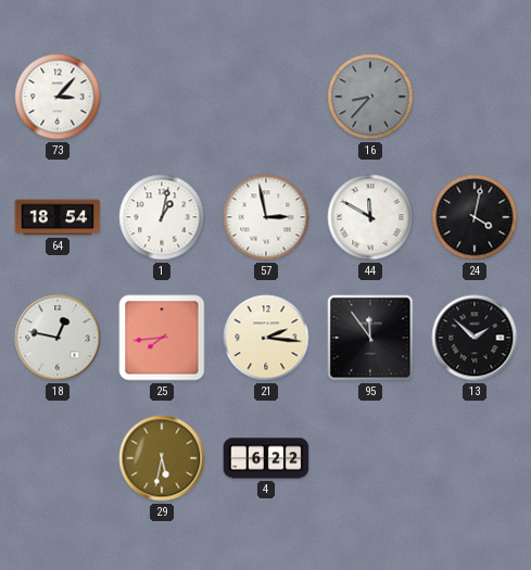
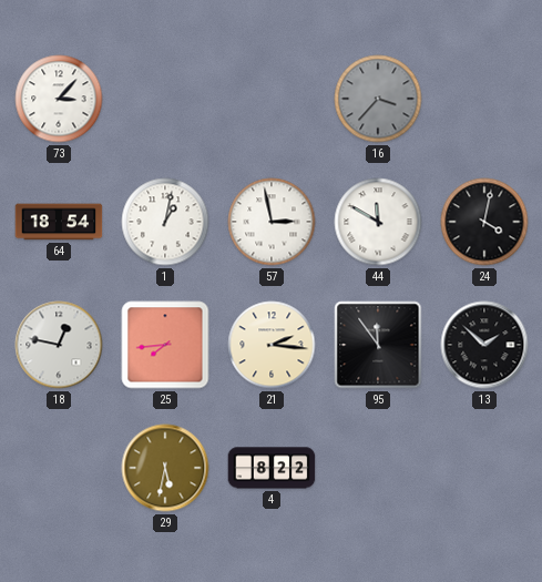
16: 8:37 -> 3:37 (378, 99)
4: 6:22 -> 8:22 (272, 468)
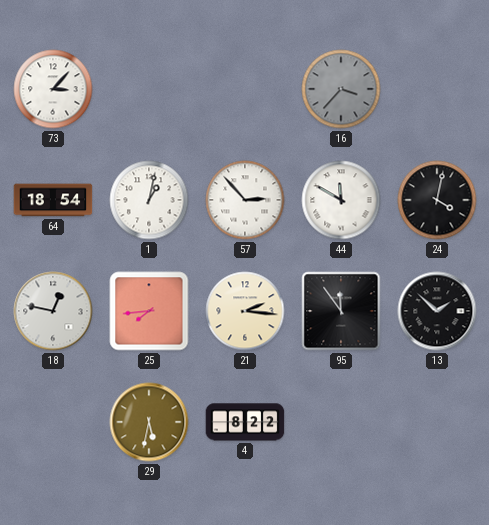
57: 2:58 -> 2:53 (245, 200)
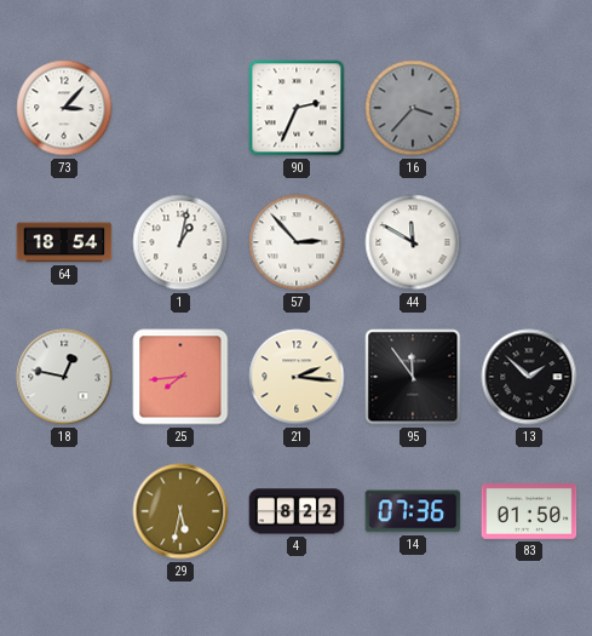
90: none -> 2:34 (297, 108)
24: 4:02 -> none (437, 200)
14: none -> 07:36 (413, 511)
83: none -> 01:50 (529, 512)
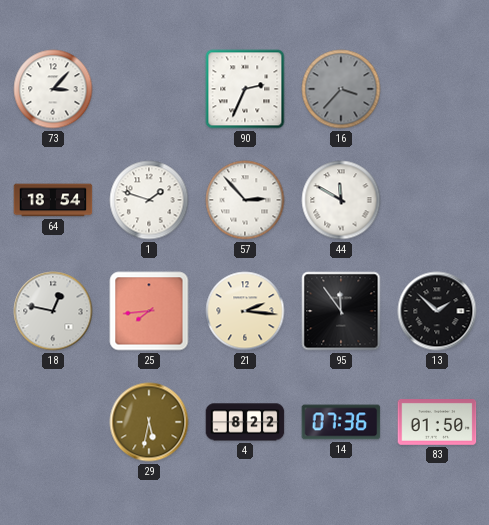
1: 1:02 -> 1:48 (149, 200)
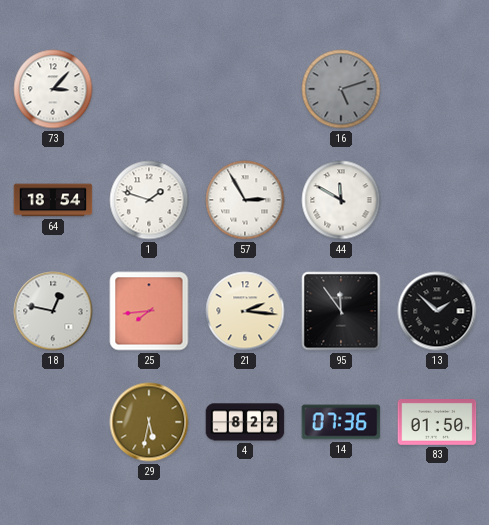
90: 2:34 -> none (245, 89)
16: 3:37 -> 5:12 (341, 89)
57: 2:53 -> 2:55 (245, 200)
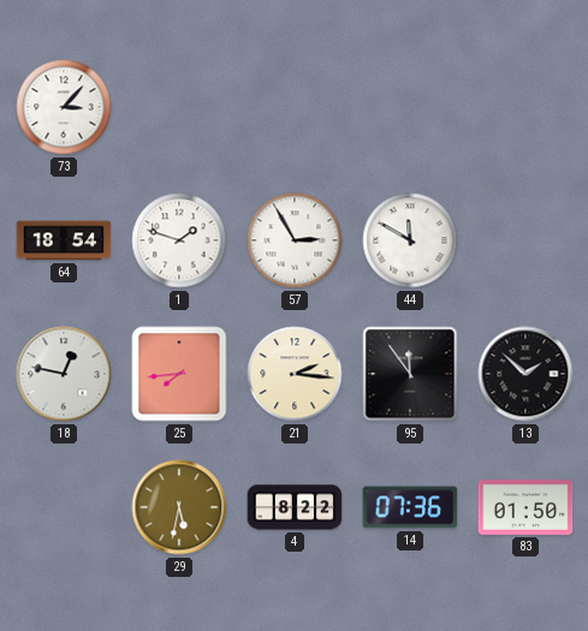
16: 5:12 -> none (341, 89)
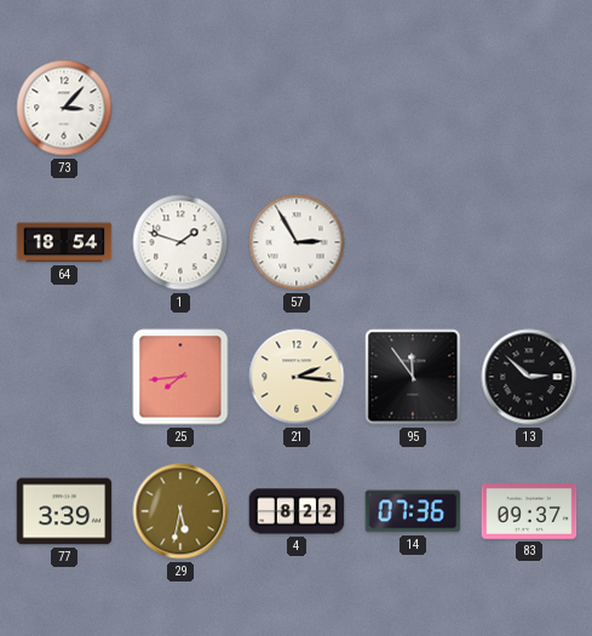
44: 11:50 -> none (410, 240)
18: 12:47 -> none (64, 374)
13: 1:52 -> 2:52 (529, 377)
77: none -> 3:39 (64, 511)
83: 01:50 -> 09:37 (529, 512)
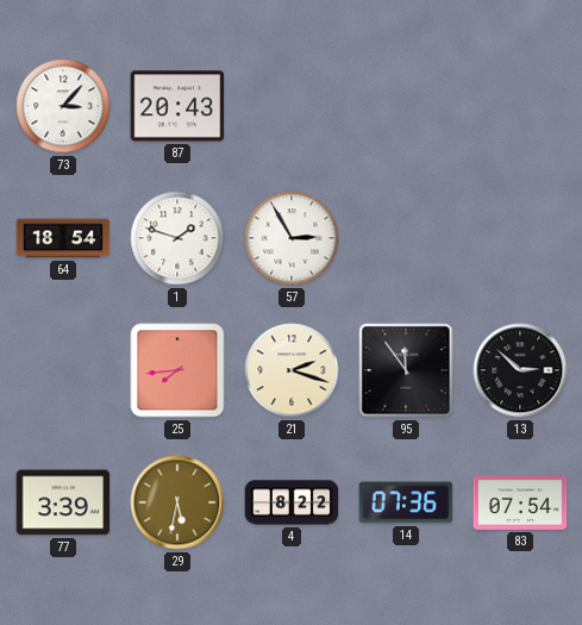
87: none -> 20:43 (177, 106)
21: 2:16 -> 2:18 (292, 370)
83: 09:37 -> 07:54 (520, 504)
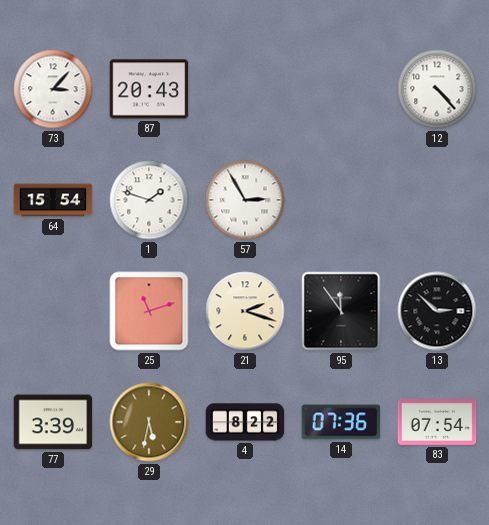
12: none -> 4:23 (437, 89)
64: 18:54 -> 15:54 (53, 200)
25: 7:44 -> 11:12 (149, 311)
